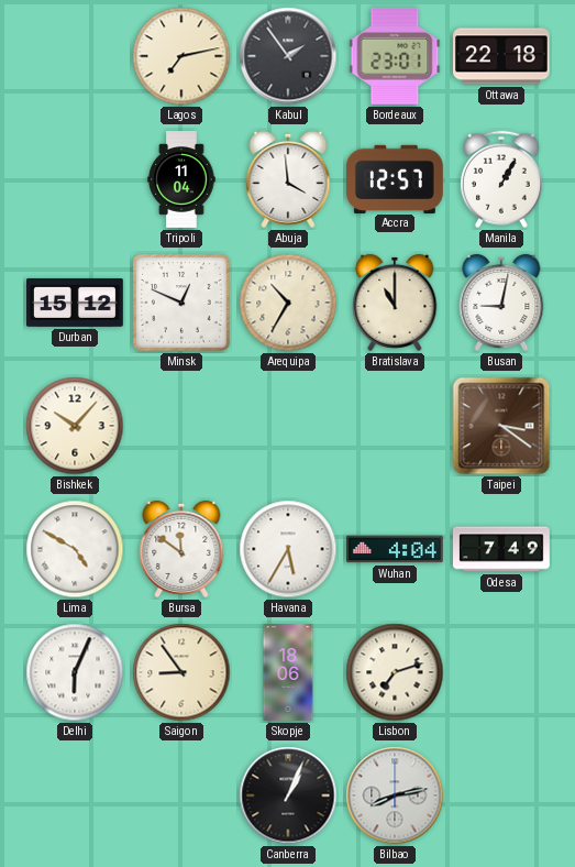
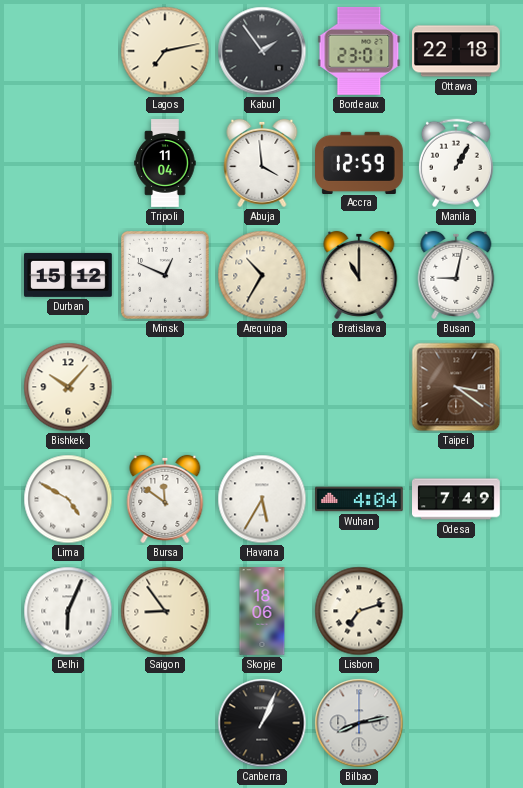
Accra: 12:57 -> 12:59 (360, 162)
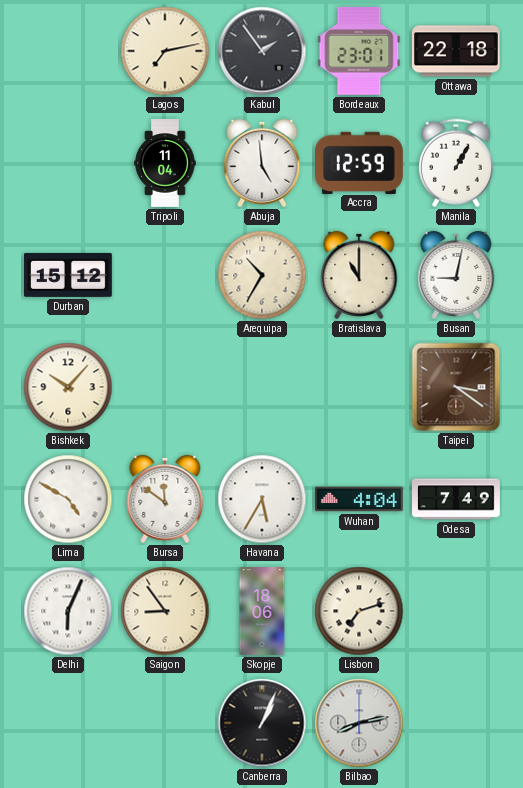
Abuja: 3:59 -> 4:59 (262, 163)
Minsk: 12:49 -> none (166, 276)
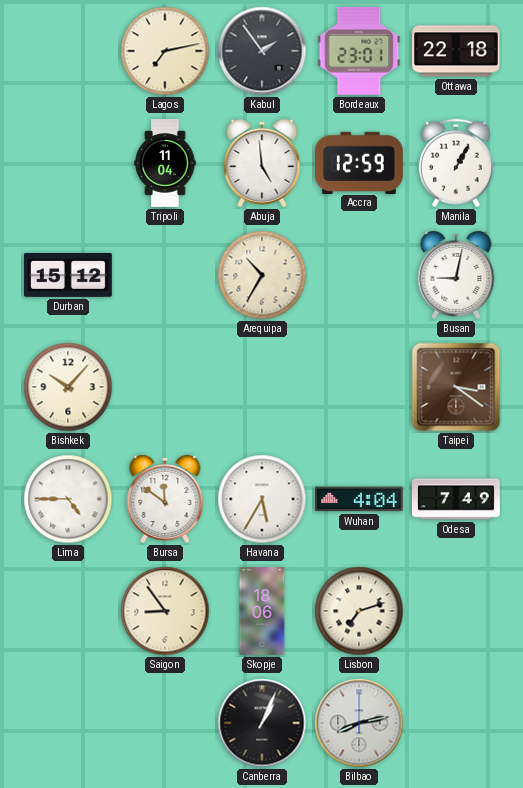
Bratislava: 11:00 -> none (359, 275)
Lima: 4:50 -> 4:45 (68, 499)
Delhi: 6:04 -> none (68, 611)
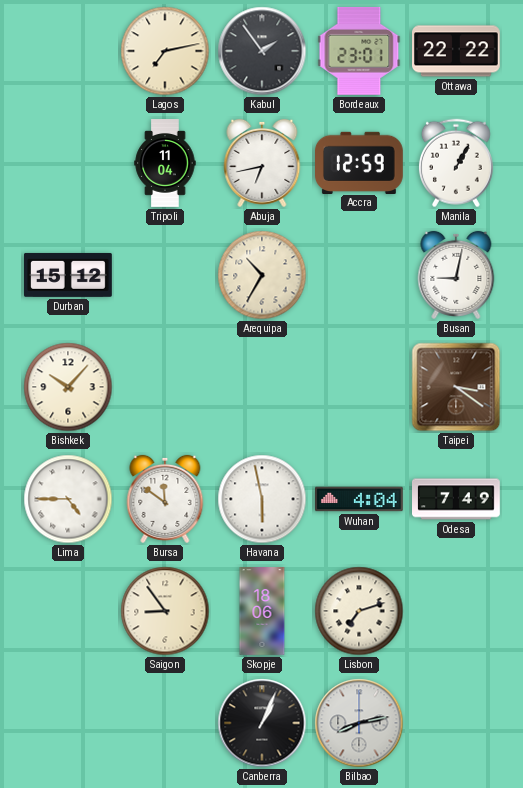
Ottawa: 22:18 -> 22:22 (457, 51)
Abuja: 4:59 -> 6:43 (262, 163)
Havana: 5:35 -> 5:58 (262, 499)
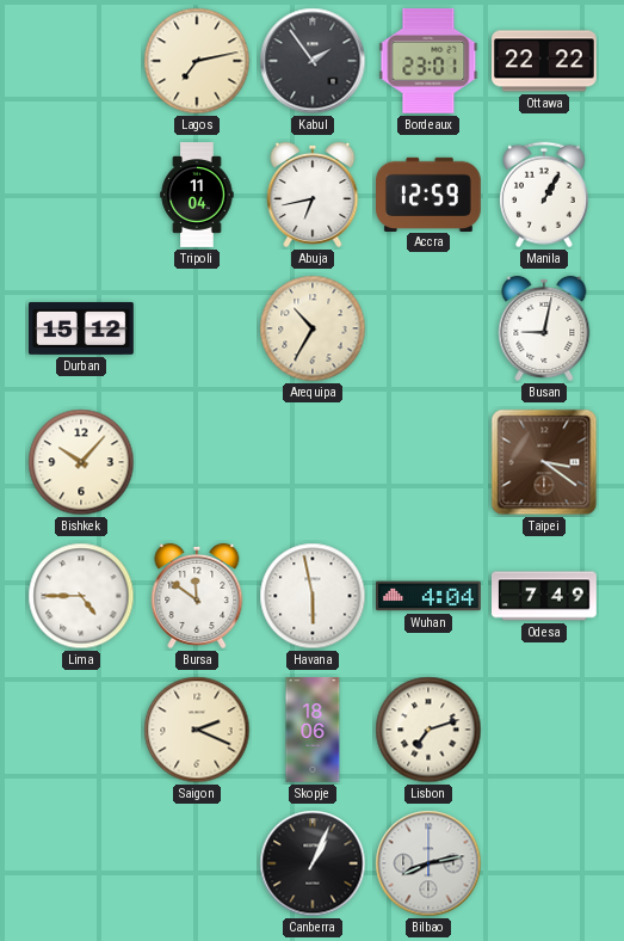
Saigon: 8:54 -> 2:19 (197, 730)
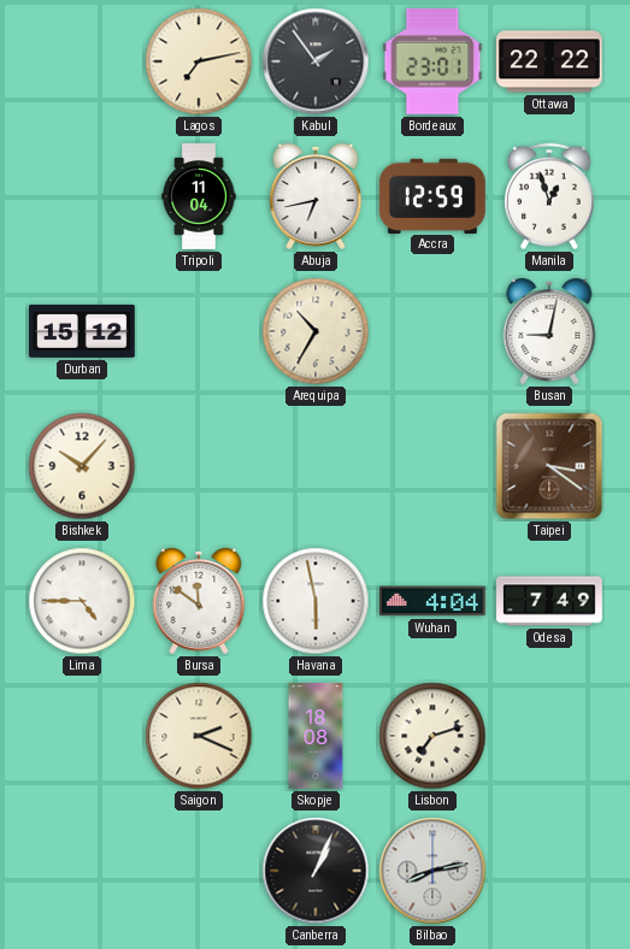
Manila: 1:05 -> 12:57 (549, 196)
Skopje: 18:06 -> 18:08 (316, 736)
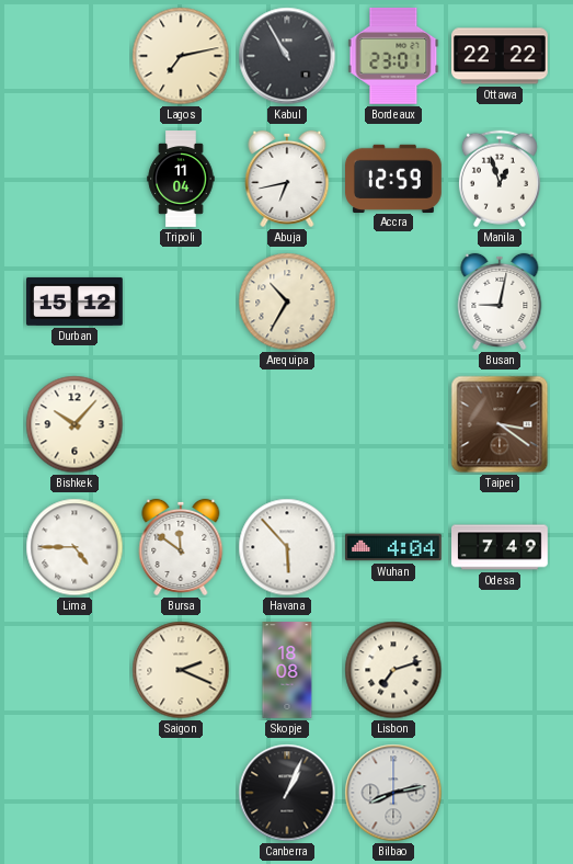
Kabul: 1:54 -> 10:55 (287, 56)
Havana: 5:58 -> 5:53 (287, 547)
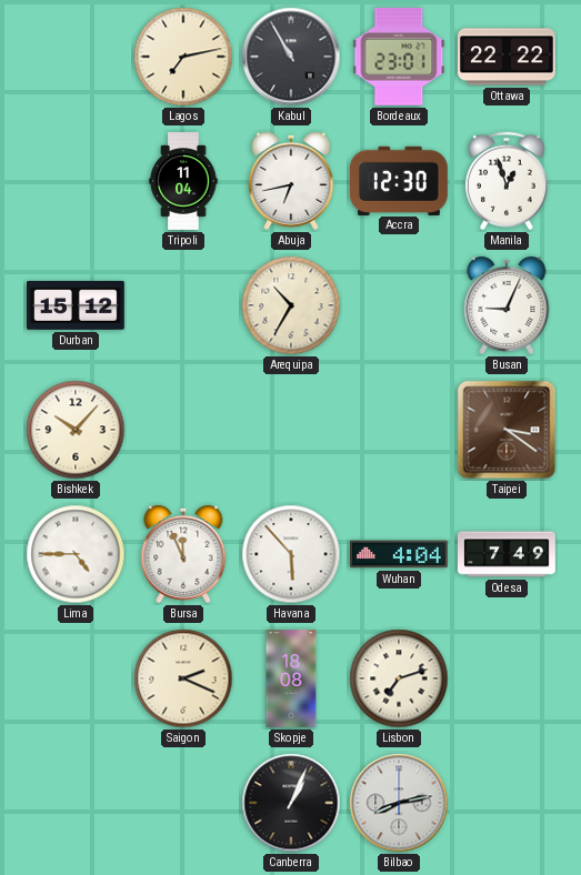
Accra: 12:59 -> 12:30 (400, 180)
Busan: 9:02 -> 9:04 (507, 305)
Bursa: 11:51 -> 11:56 (183, 554)
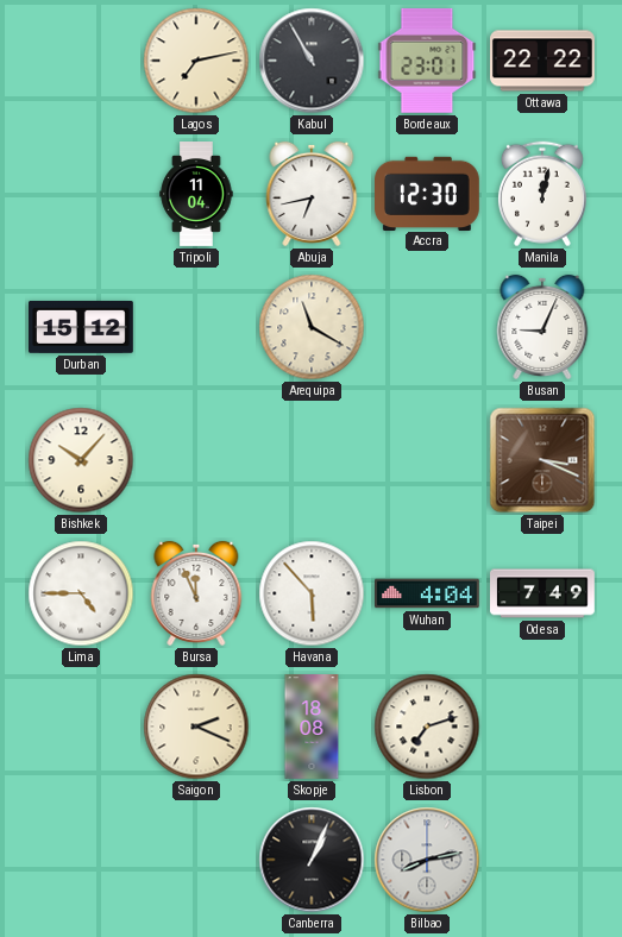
Manila: 12:57 -> 12:02 (542, 194)
Arequipa: 10:35 -> 11:20 (312, 327)
Taipei: 3:21 -> 3:19 (542, 460)
